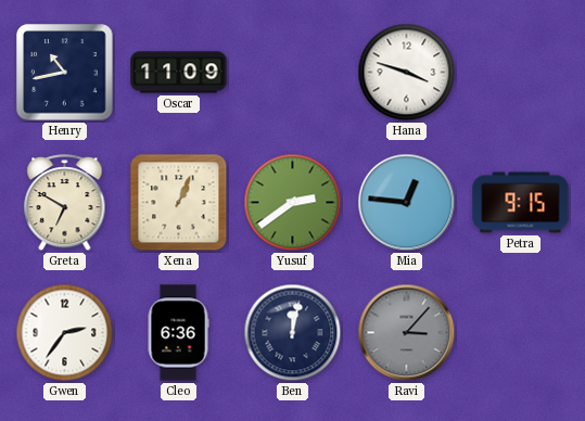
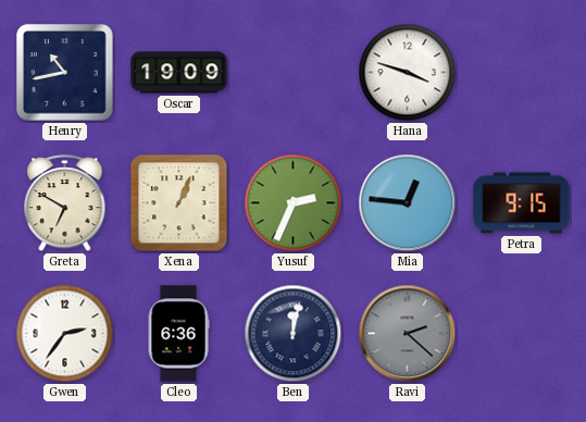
Oscar: 11:09 -> 19:09 (179, 73)
Yusuf: 2:39 -> 2:34 (294, 203)
Ravi: 3:07 -> 2:22 (408, 334)
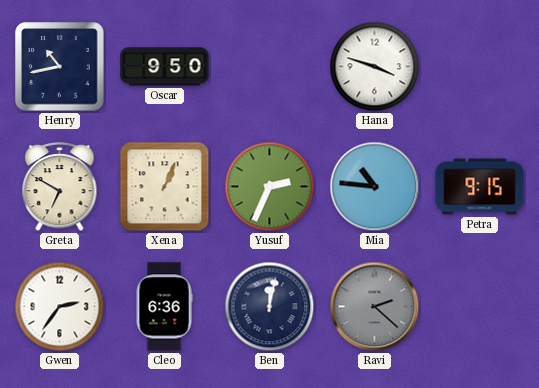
Oscar: 19:09 -> 9:50 (165, 67)
Mia: 12:46 -> 10:46 (375, 187)
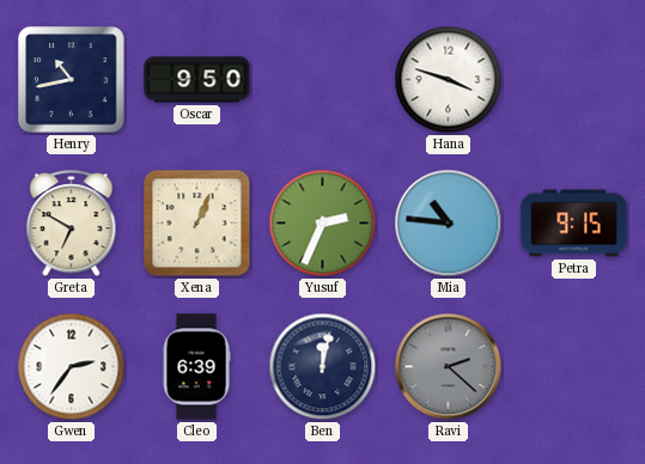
Cleo: 6:36 -> 6:39 (196, 367)
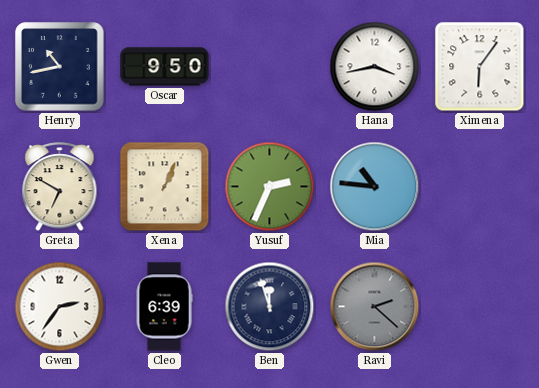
Hana: 3:48 -> 3:43 (375, 67)
Ximena: none -> 6:06 (480, 67)
Petra: 9:15 -> none (574, 224)
Ben: 12:02 -> 11:57 (270, 307)
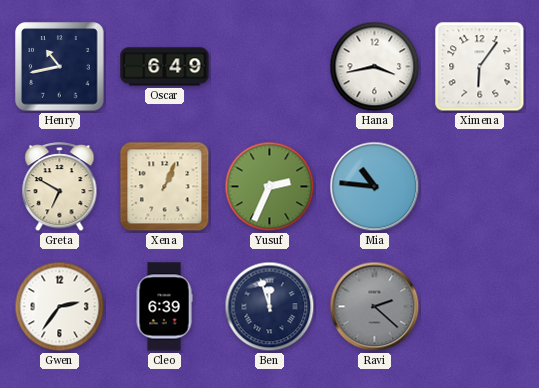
Oscar: 9:50 -> 6:49 (165, 67)
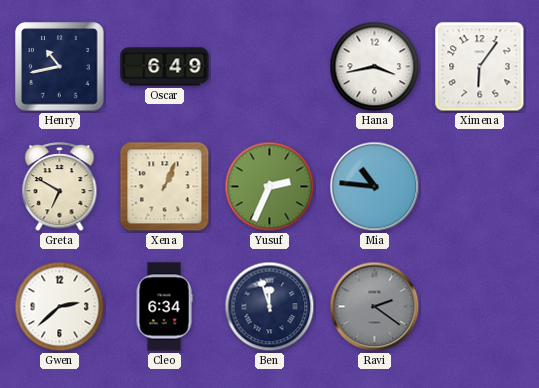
Gwen: 2:36 -> 2:38 (60, 307)
Cleo: 6:39 -> 6:34 (164, 307)
Ravi: 2:22 -> 2:21 (375, 307)
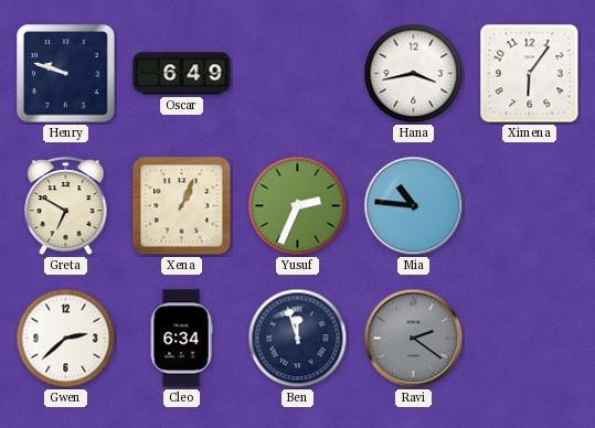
Henry: 10:43 -> 9:48 (66, 74)
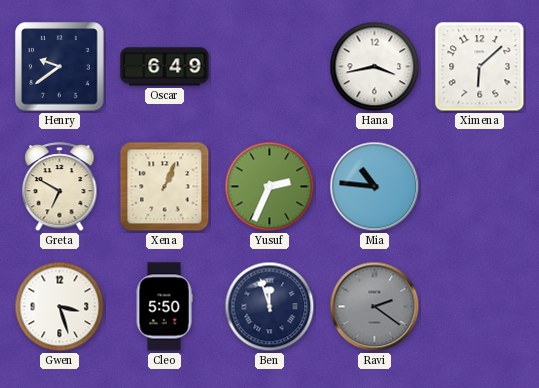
Henry: 9:48 -> 9:39 (60, 67)
Ximena: 6:06 -> 6:08 (480, 67)
Gwen: 2:38 -> 3:27 (60, 307)
Cleo: 6:34 -> 5:50 (164, 307)
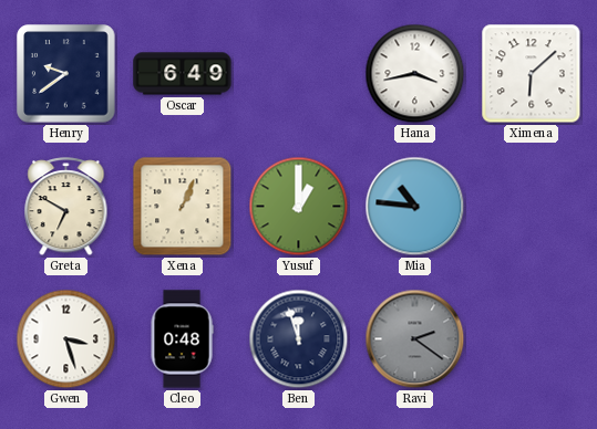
Yusuf: 2:34 -> 1:00 (299, 207)
Cleo: 5:50 -> 0:48 (182, 339)
